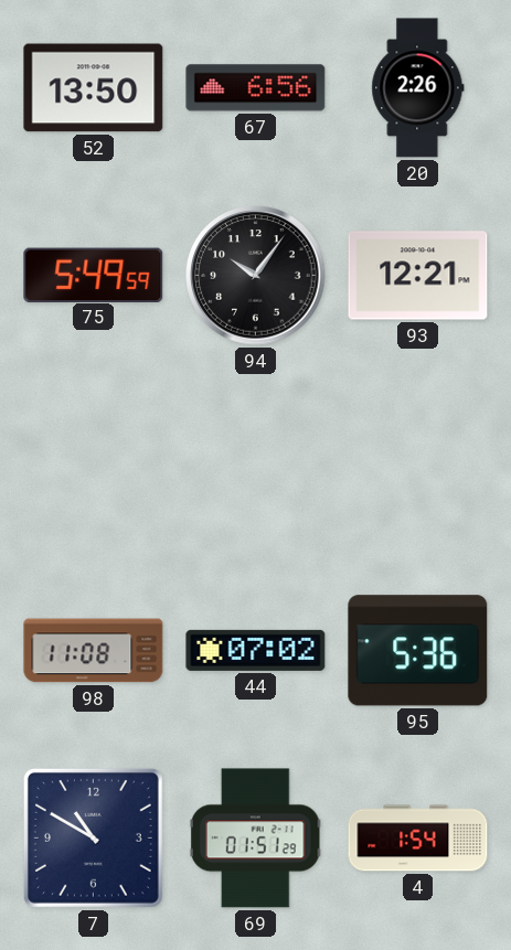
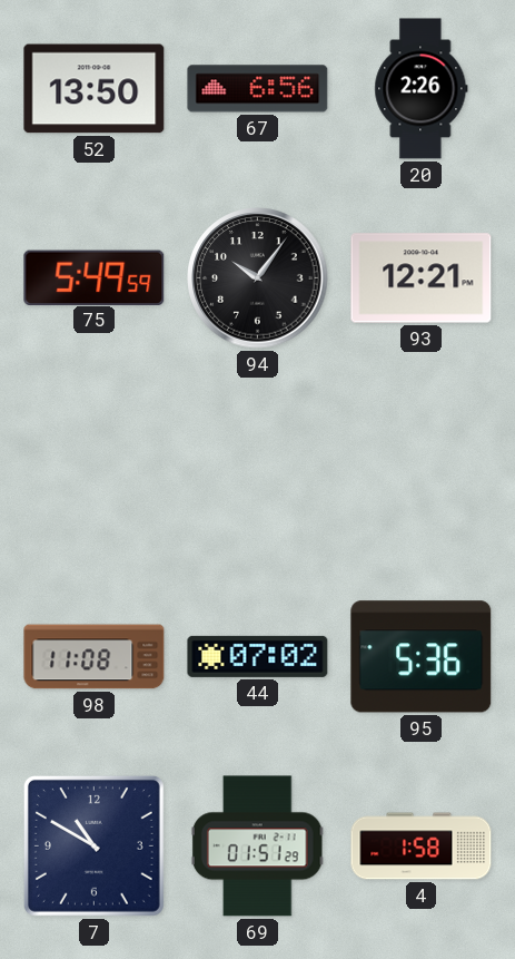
4: 1:54 -> 1:58 (422, 847)
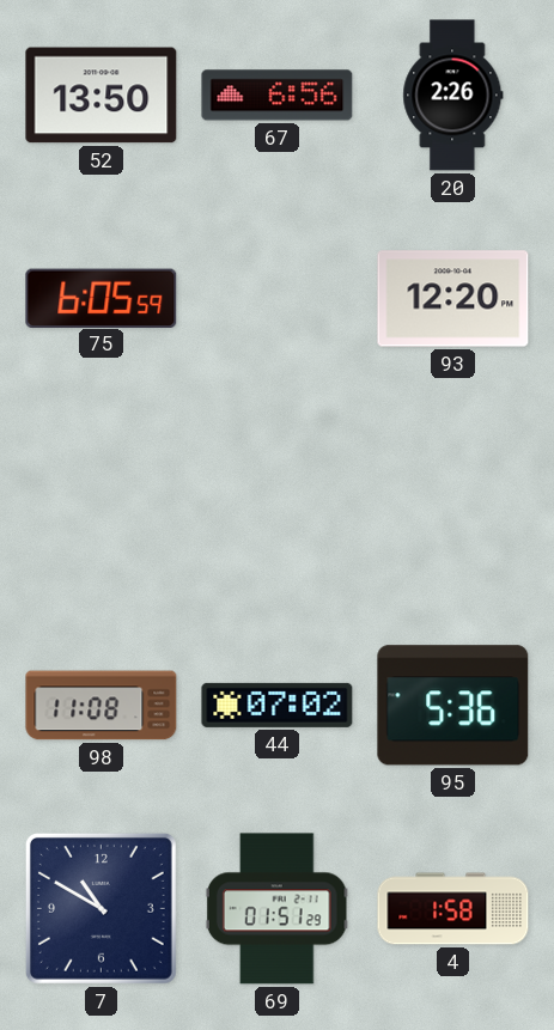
75: 5:49 -> 6:05 (102, 298)
94: 10:06 -> none (258, 278)
93: 12:21 -> 12:20 (453, 299)
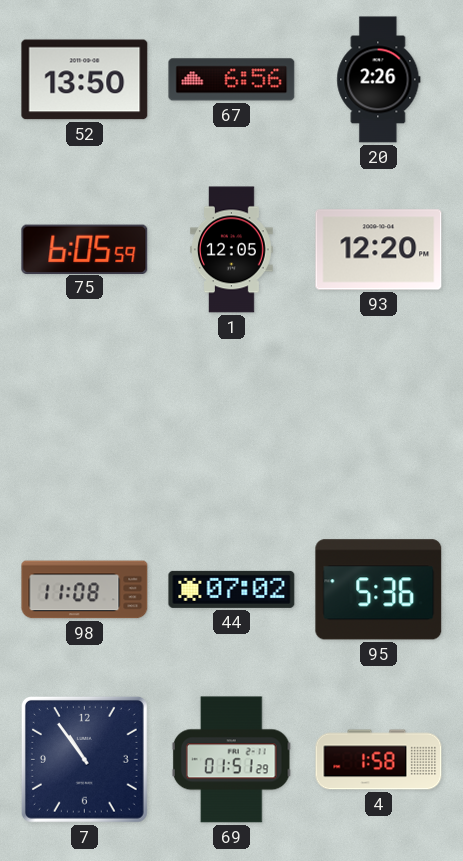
1: none -> 12:05 (231, 250)
7: 10:50 -> 10:54 (84, 759)
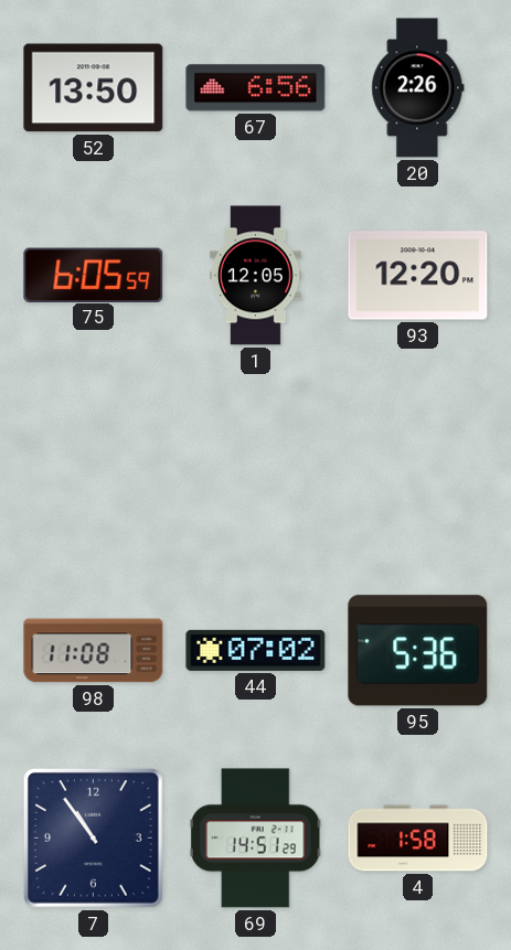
69: 01:51 -> 14:51 (255, 839)
